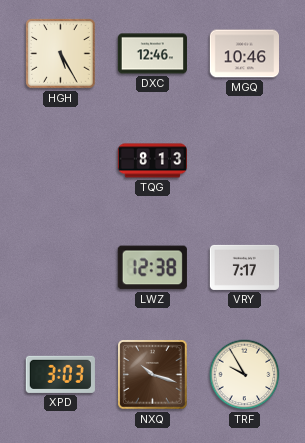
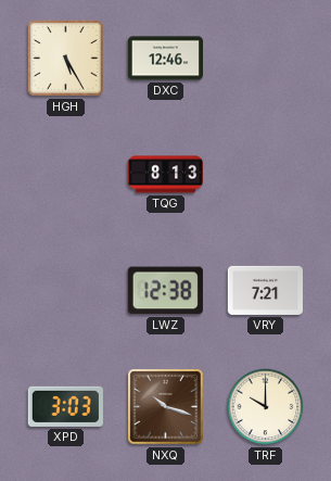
MGQ: 10:46 -> none (244, 54)
VRY: 7:17 -> 7:21 (265, 290)
TRF: 9:55 -> 10:00 (266, 407)
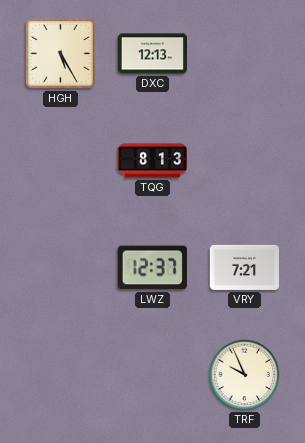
DXC: 12:46 -> 12:13 (152, 54)
LWZ: 12:38 -> 12:37 (152, 268)
XPD: 3:03 -> none (65, 406)
NXQ: 10:18 -> none (166, 407)
TRF: 10:00 -> 9:56 (245, 375)
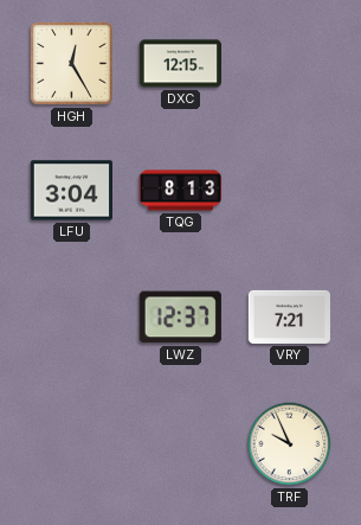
HGH: 5:25 -> 12:25 (72, 64)
DXC: 12:13 -> 12:15 (180, 64)
LFU: none -> 3:04 (71, 191)
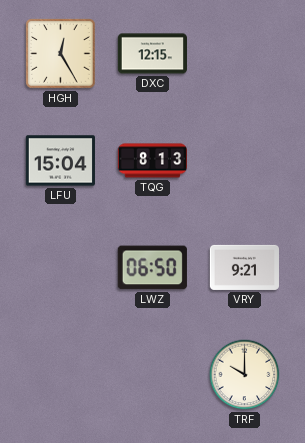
LFU: 3:04 -> 15:04 (60, 161)
LWZ: 12:37 -> 06:50 (152, 268)
VRY: 7:21 -> 9:21 (244, 267)
TRF: 9:56 -> 10:00 (245, 375)
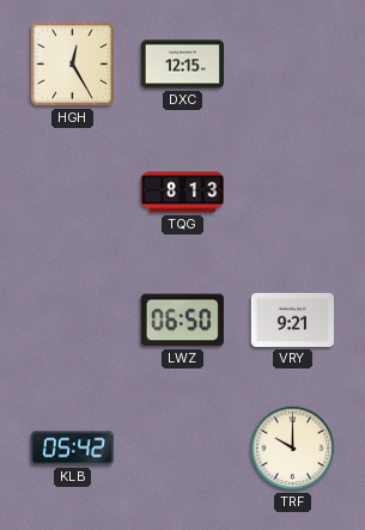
LFU: 15:04 -> none (60, 161)
KLB: none -> 05:42 (72, 449)
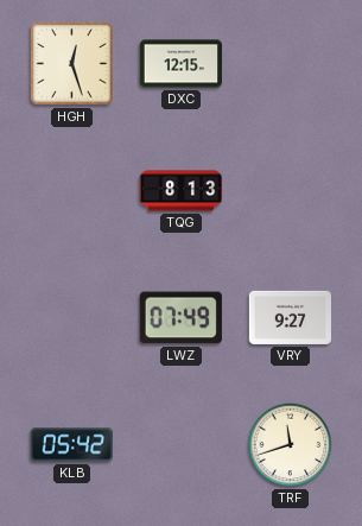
HGH: 12:25 -> 12:27 (72, 64)
LWZ: 06:50 -> 07:49 (180, 318)
VRY: 9:21 -> 9:27 (290, 317)
TRF: 10:00 -> 11:42 (291, 445)
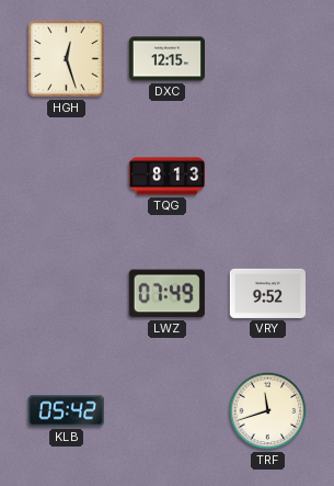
VRY: 9:27 -> 9:52 (267, 293)
